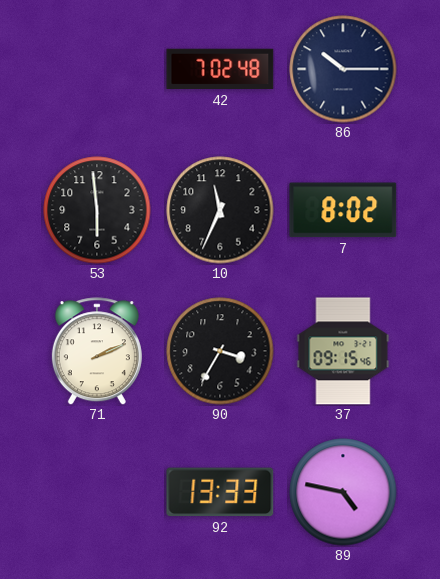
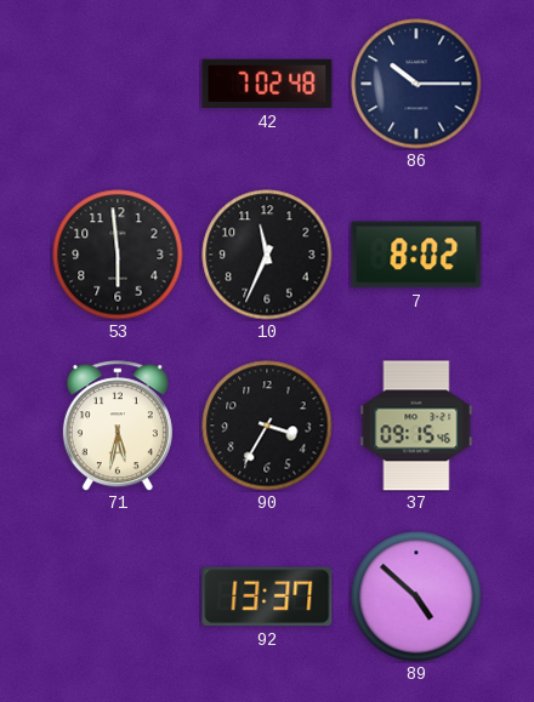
71: 2:11 -> 5:32 (118, 426)
92: 13:33 -> 13:37 (267, 597)
89: 4:47 -> 4:52 (416, 597)
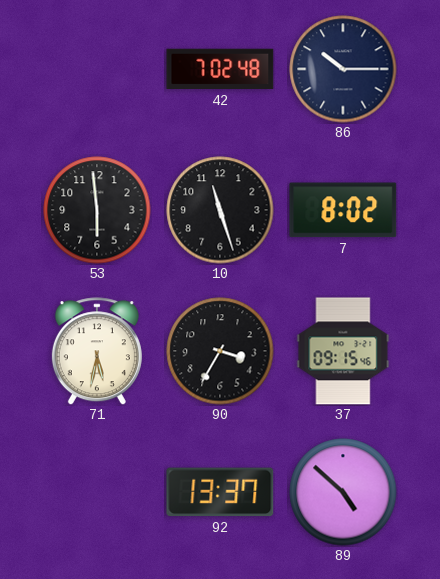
10: 11:34 -> 11:27 (220, 210)
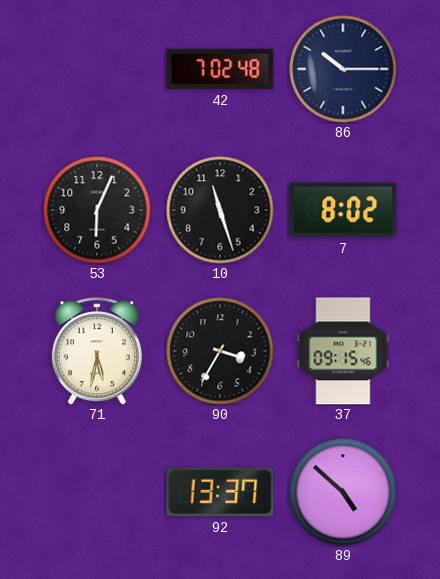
53: 5:59 -> 6:04 (97, 210)
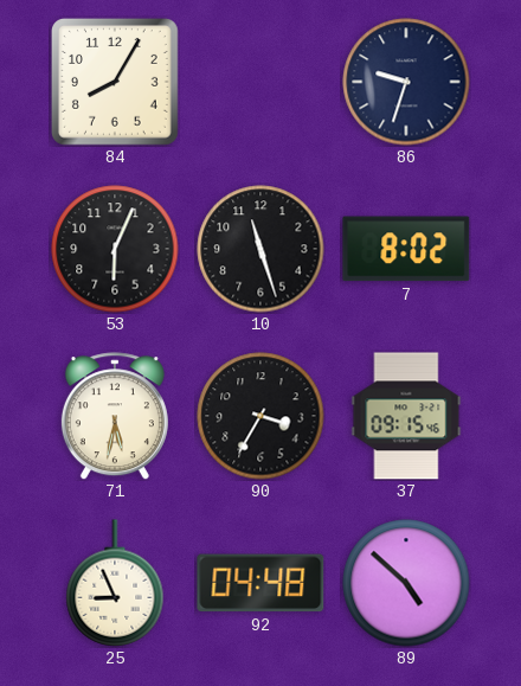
84: none -> 8:05 (115, 82)
42: 7:02 -> none (220, 69)
86: 10:15 -> 9:33 (406, 82)
25: none -> 8:56 (115, 583)
92: 13:37 -> 04:48 (260, 583)
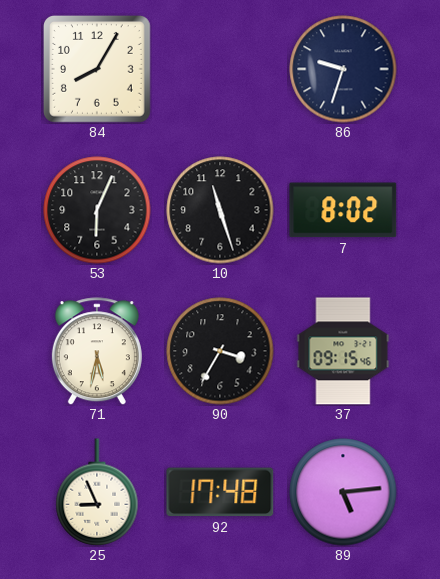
92: 04:48 -> 17:48 (220, 492)
89: 4:52 -> 5:14 (343, 492)
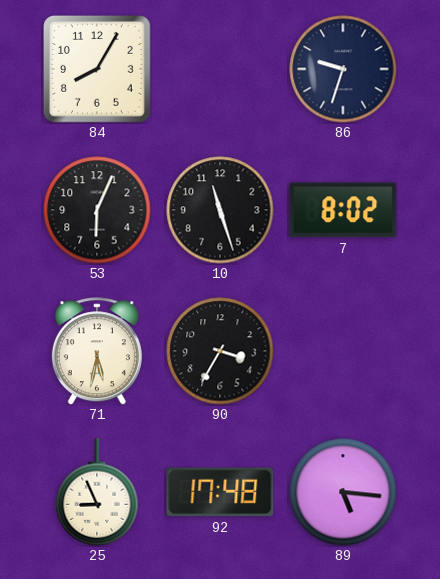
37: 09:15 -> none (343, 351)
89: 5:14 -> 5:16 (343, 492)
